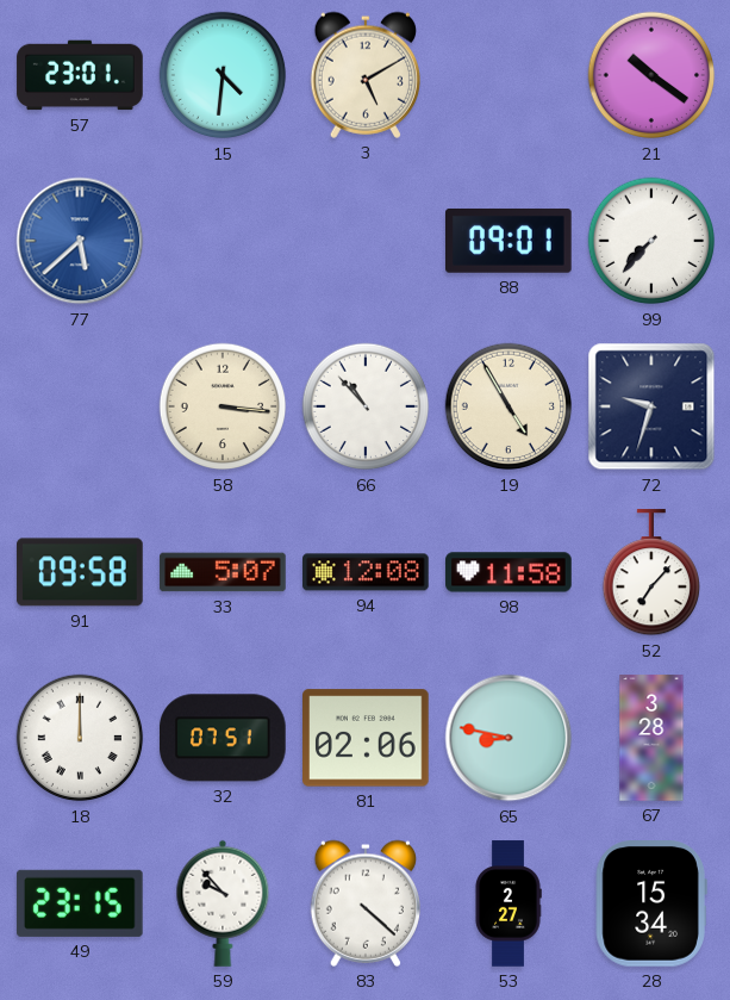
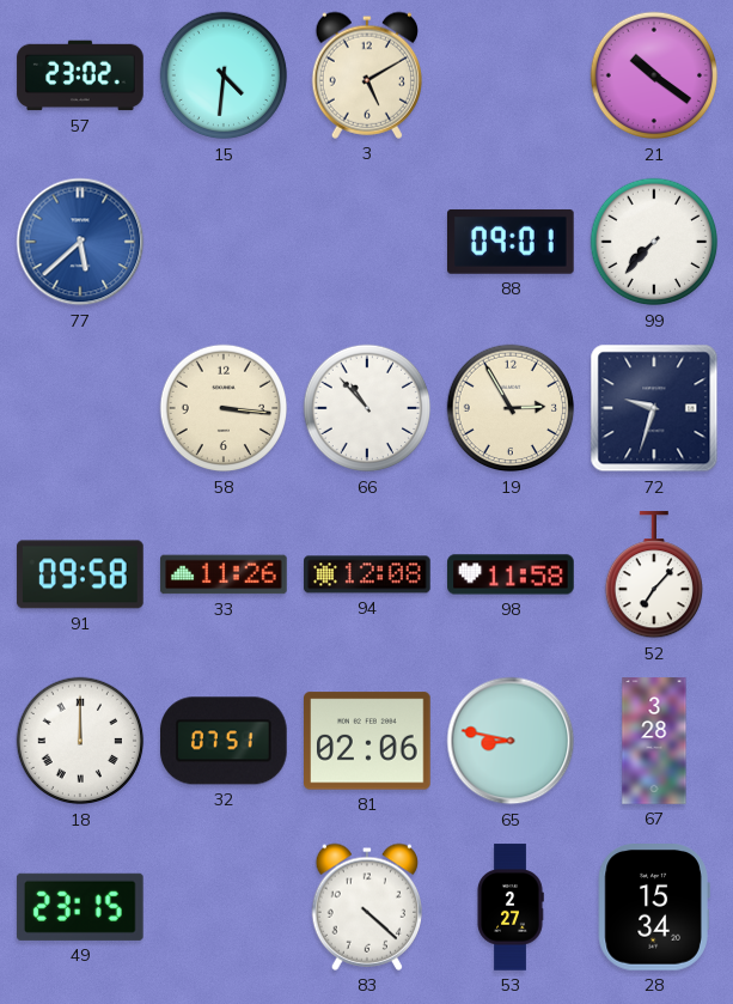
57: 23:01 -> 23:02 (80, 75)
19: 4:55 -> 2:55 (511, 408)
33: 5:07 -> 11:26 (224, 574)
59: 9:53 -> none (223, 903)
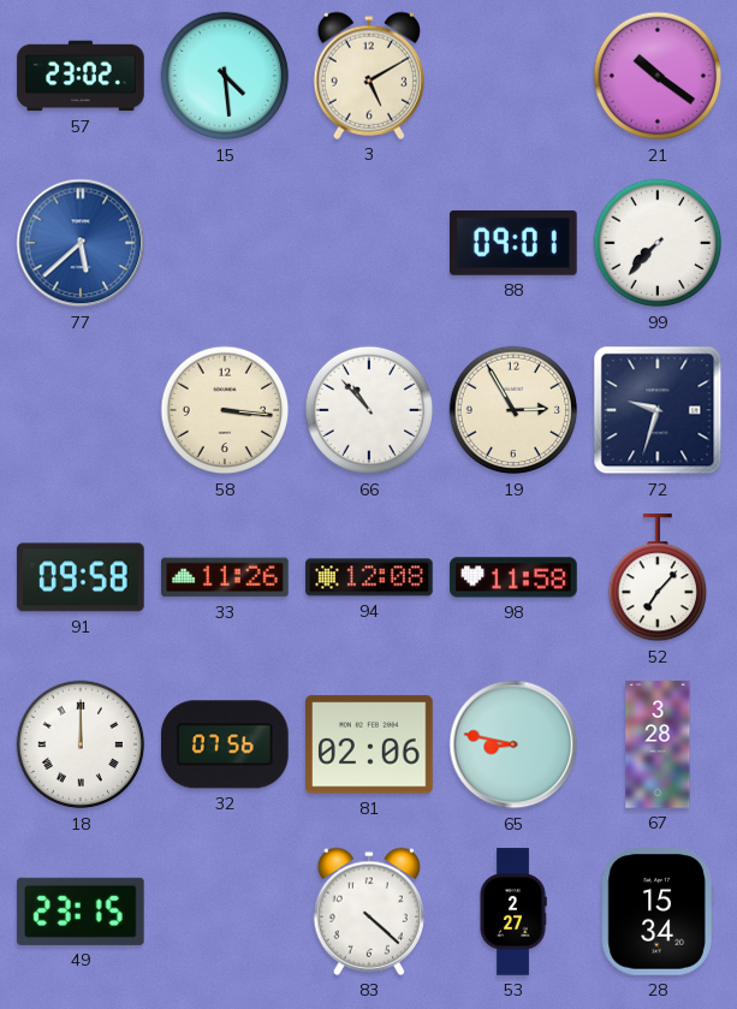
15: 4:31 -> 4:29 (225, 76)
32: 07:51 -> 07:56 (226, 744)
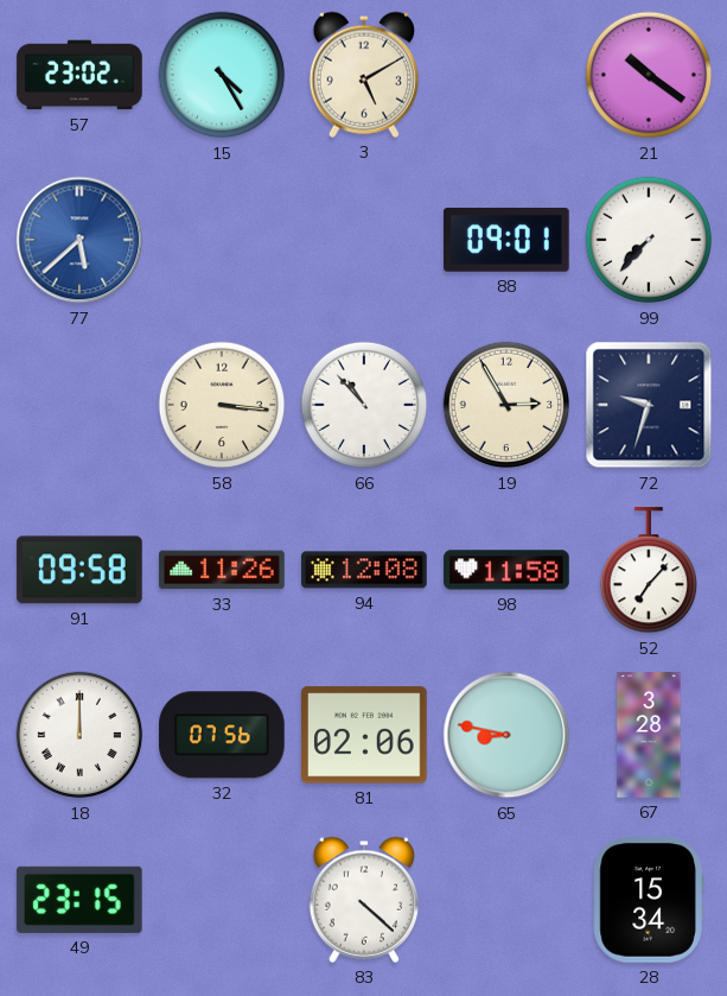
15: 4:29 -> 4:25 (222, 75)
53: 2:27 -> none (513, 912)
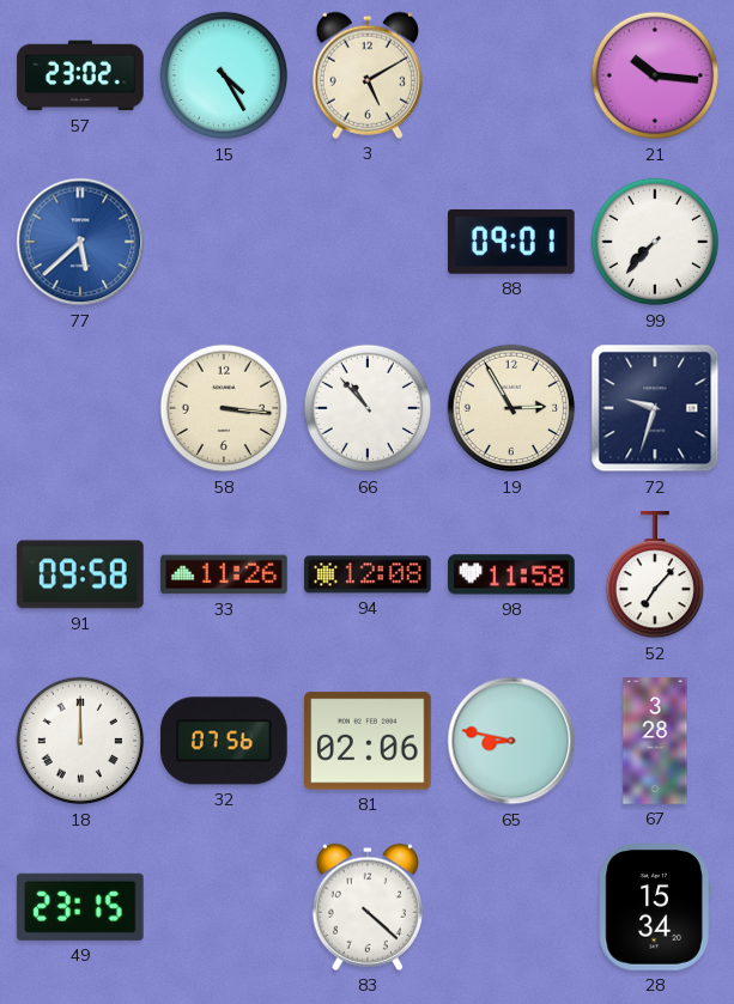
21: 10:21 -> 10:16 (655, 75)
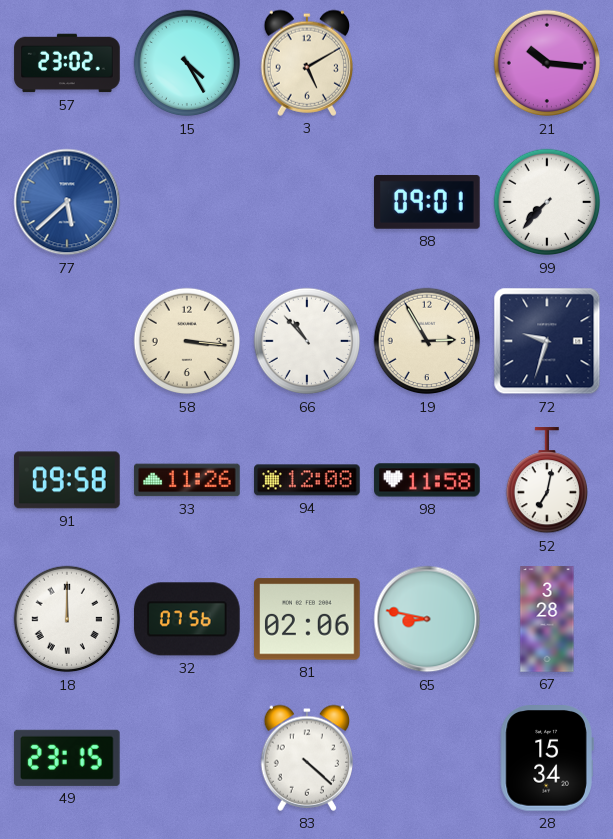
52: 7:07 -> 7:02 (546, 481)
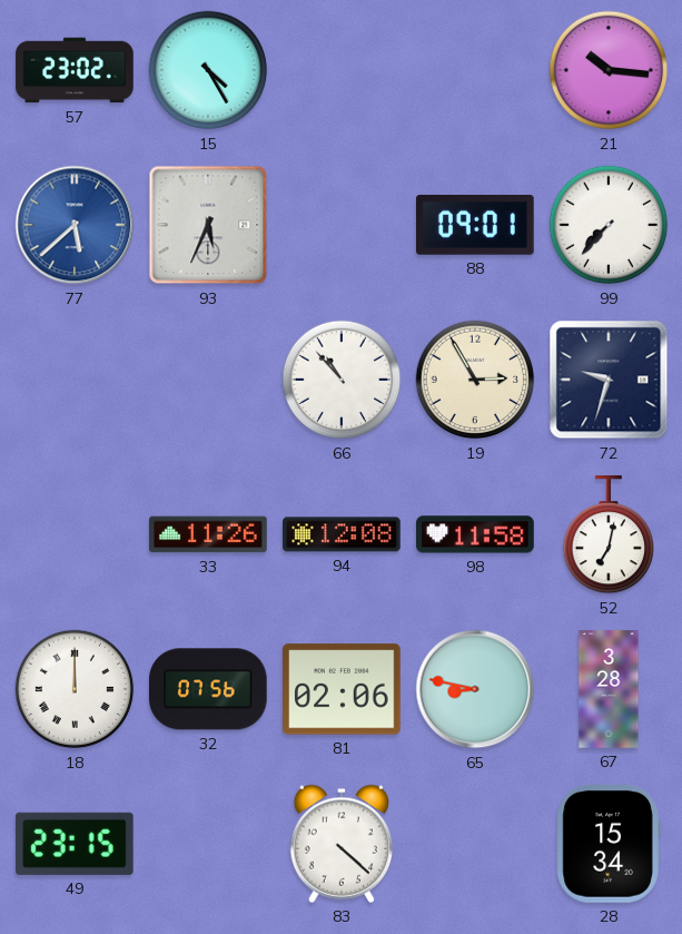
3: 5:10 -> none (306, 63)
93: none -> 5:34 (208, 225)
58: 3:16 -> none (187, 341)
91: 09:58 -> none (67, 480)
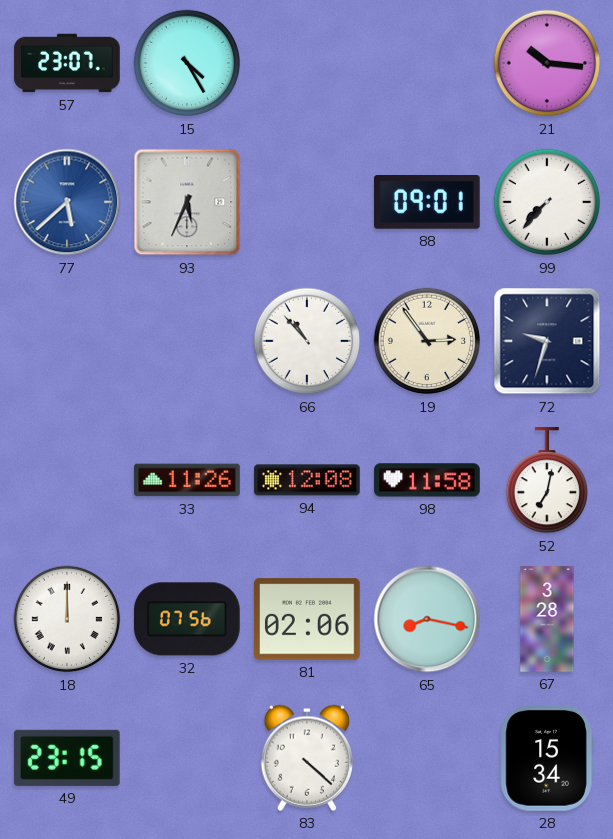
57: 23:02 -> 23:07 (67, 63)
19: 2:55 -> 2:54 (427, 341)
65: 8:47 -> 8:17 (427, 619)
